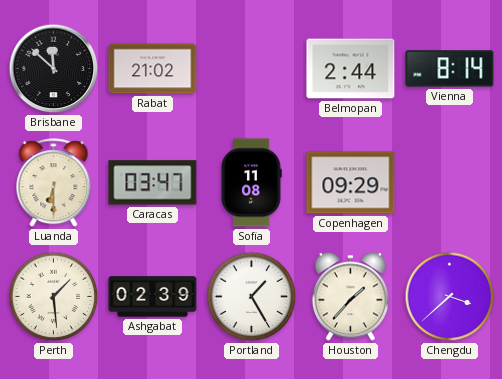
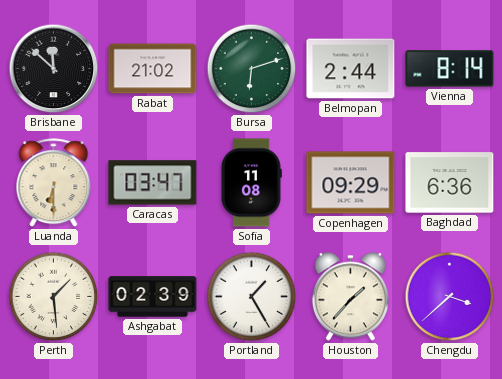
Bursa: none -> 6:12 (252, 69)
Baghdad: none -> 6:36 (450, 183)
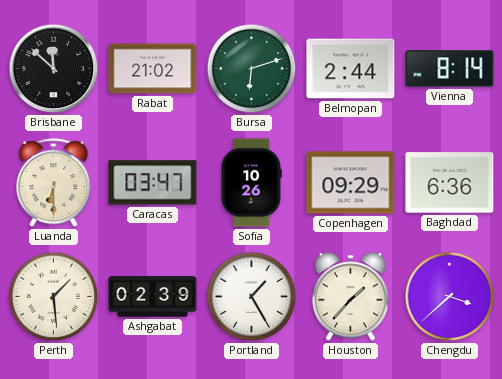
Sofia: 11:08 -> 10:26 (251, 183)
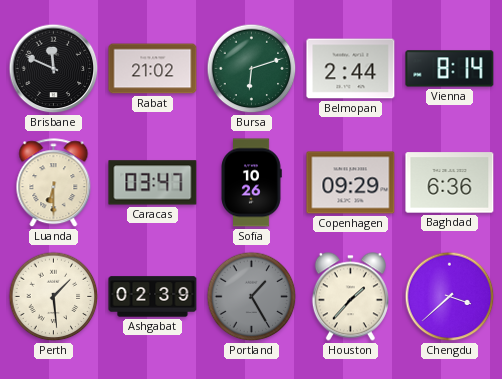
Brisbane: 11:52 -> 11:49 (54, 69)
Portland dial: white -> grey (252, 297)
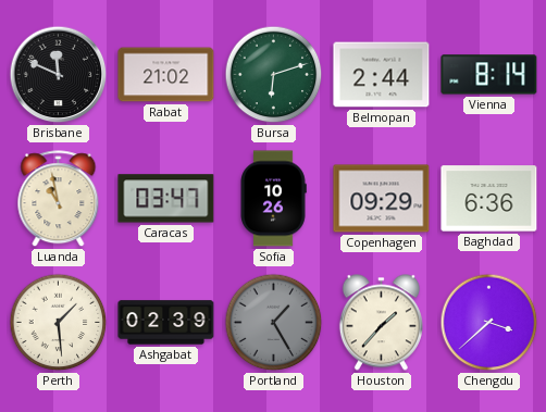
Luanda: 6:30 -> 10:58 (59, 199)
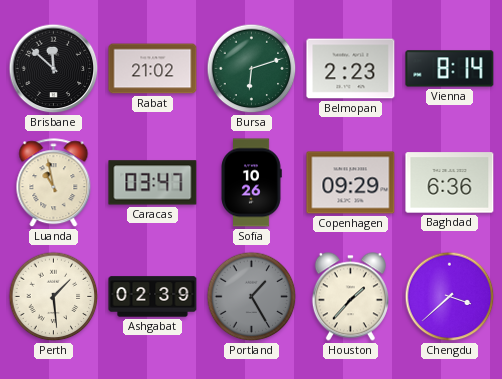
Brisbane: 11:49 -> 11:52 (54, 69)
Belmopan: 2:44 -> 2:23 (351, 69)
